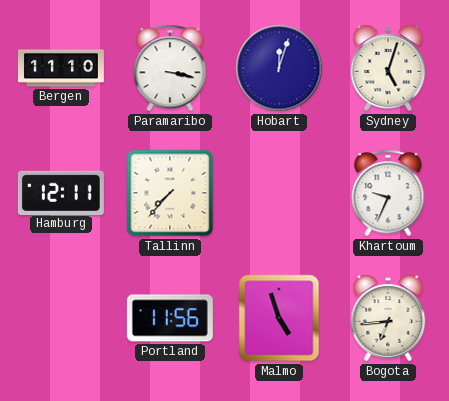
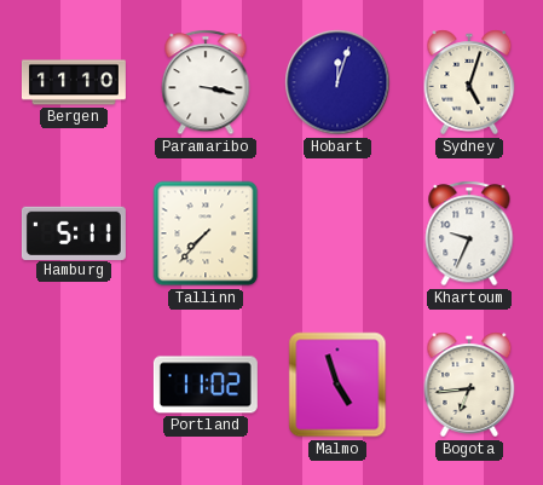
Hamburg: 12:11 -> 5:11 (74, 232)
Portland: 11:56 -> 11:02 (206, 385)
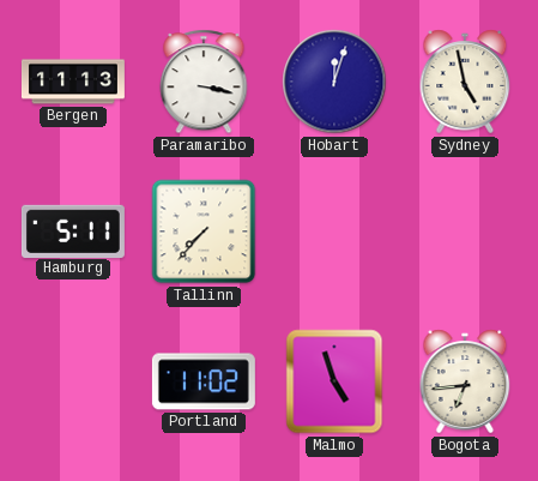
Bergen: 11:10 -> 11:13 (73, 82)
Sydney: 5:03 -> 4:58 (465, 82)
Khartoum: 9:34 -> none (469, 233)
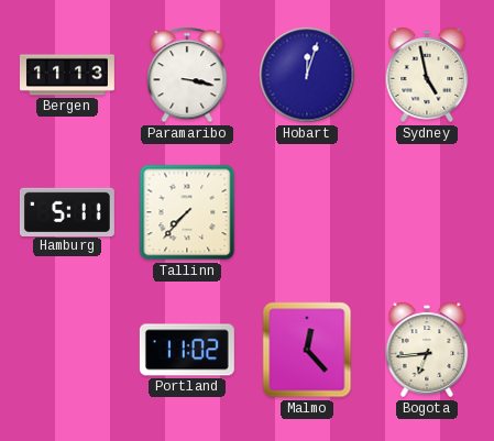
Malmo: 4:57 -> 12:23 (307, 350)
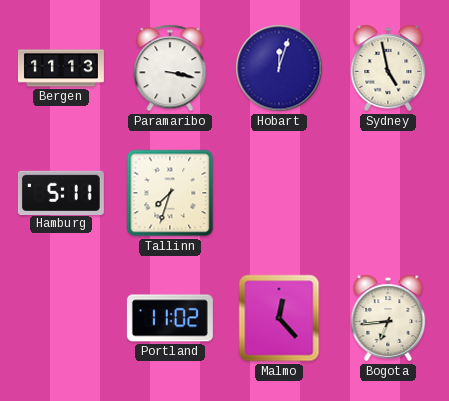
Tallinn: 7:37 -> 7:33 (170, 193)
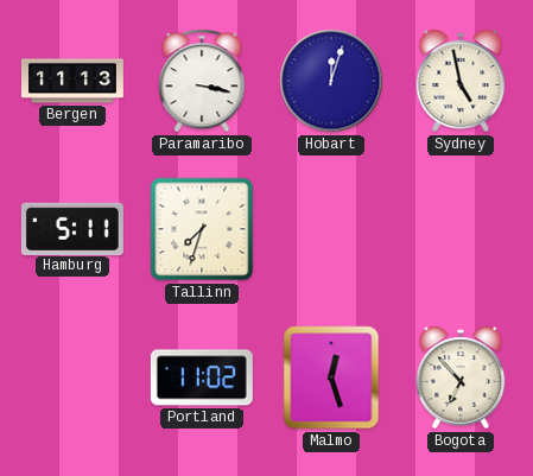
Malmo: 12:23 -> 12:27 (331, 377)
Bogota: 6:44 -> 6:53 (461, 377)
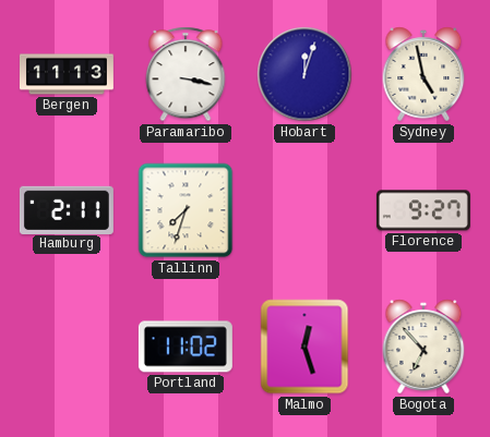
Hamburg: 5:11 -> 2:11 (67, 209)
Florence: none -> 9:27 (423, 210)
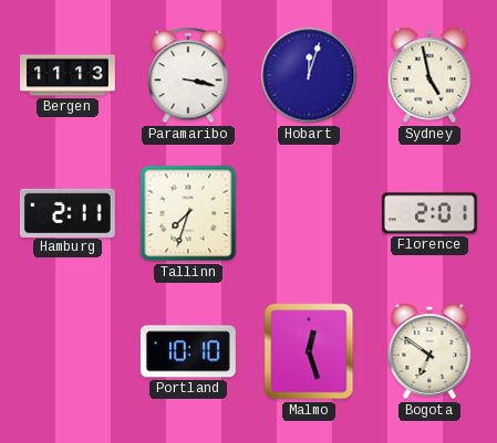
Florence: 9:27 -> 2:01 (429, 213)
Portland: 11:02 -> 10:10 (188, 351)
Bogota: 6:53 -> 6:51 (429, 351)
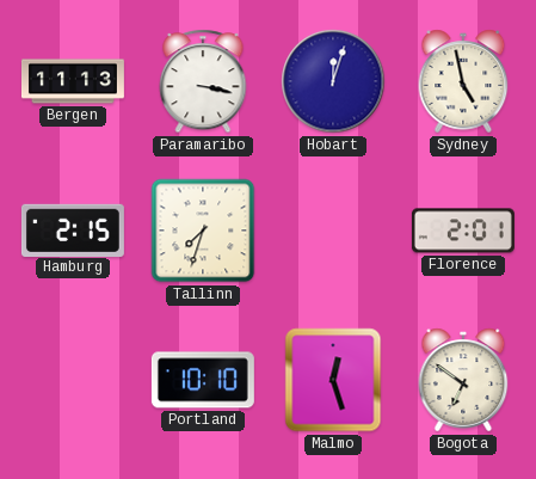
Hamburg: 2:11 -> 2:15 (73, 229)
